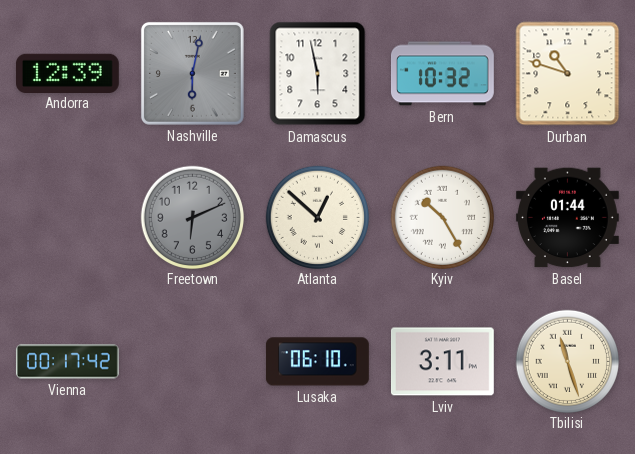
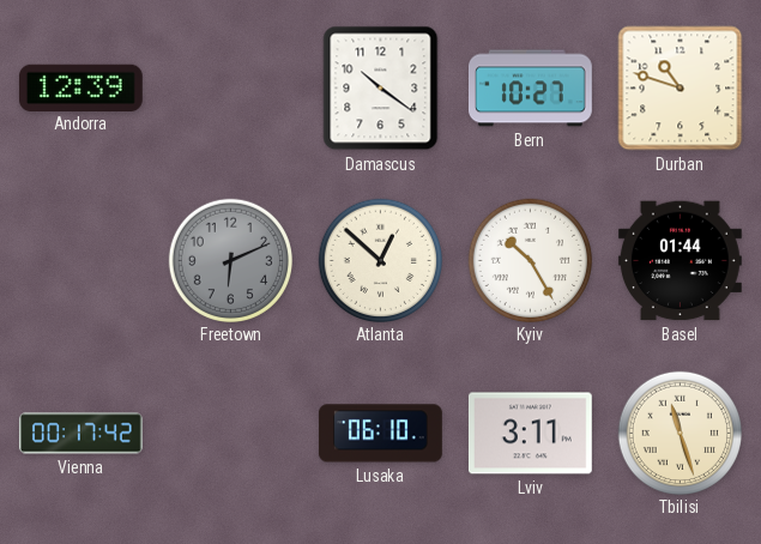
Nashville: 6:02 -> none (192, 73)
Damascus: 5:58 -> 10:21 (381, 89)
Bern: 10:32 -> 10:27 (531, 89)
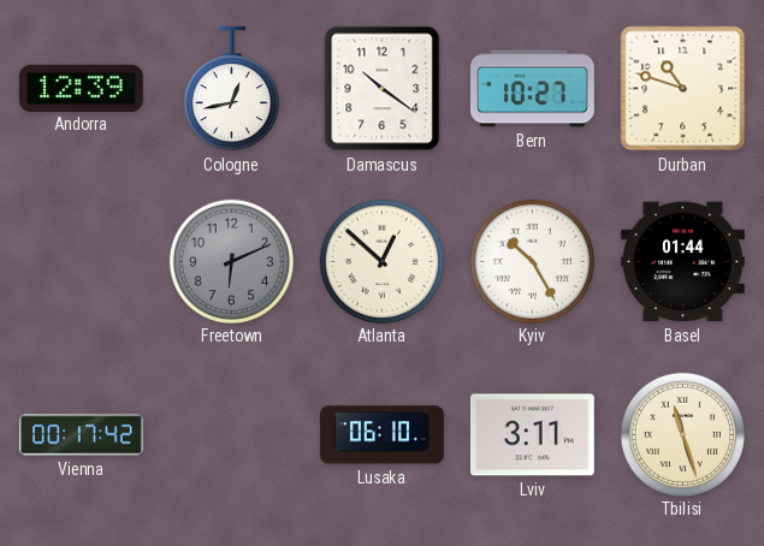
Cologne: none -> 12:43 (231, 89)
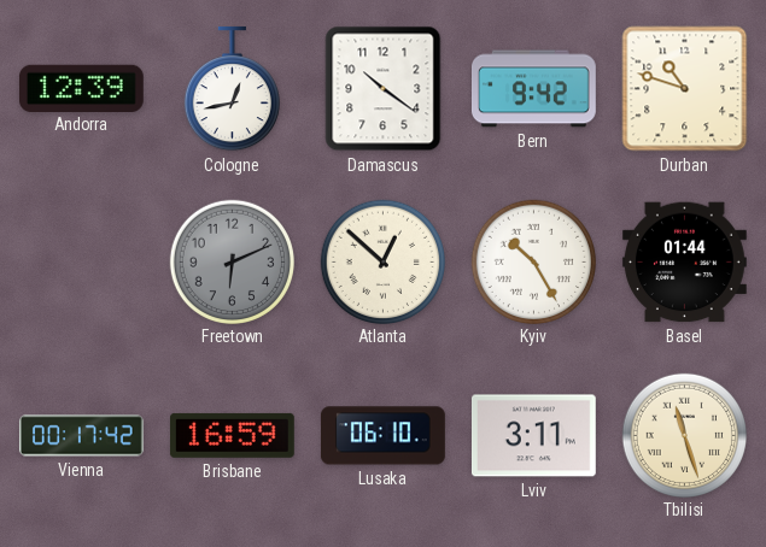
Bern: 10:27 -> 9:42 (534, 89)
Brisbane: none -> 16:59 (232, 435)
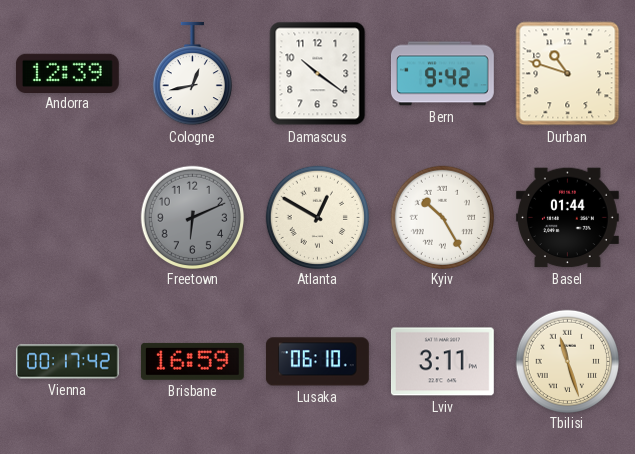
Atlanta: 12:52 -> 12:50 (317, 217)
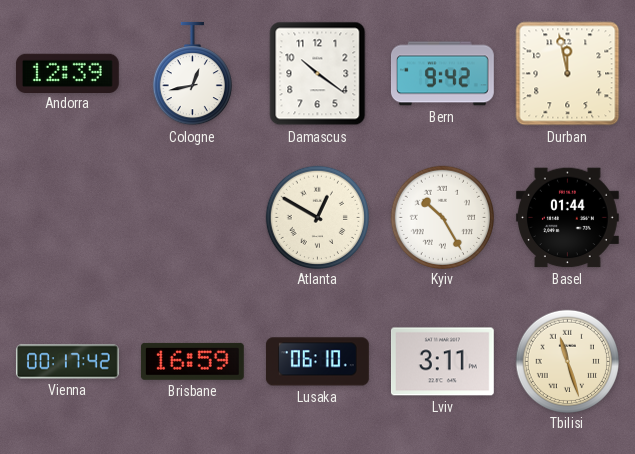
Durban: 10:48 -> 11:58 (568, 74)
Freetown: 6:11 -> none (192, 217)
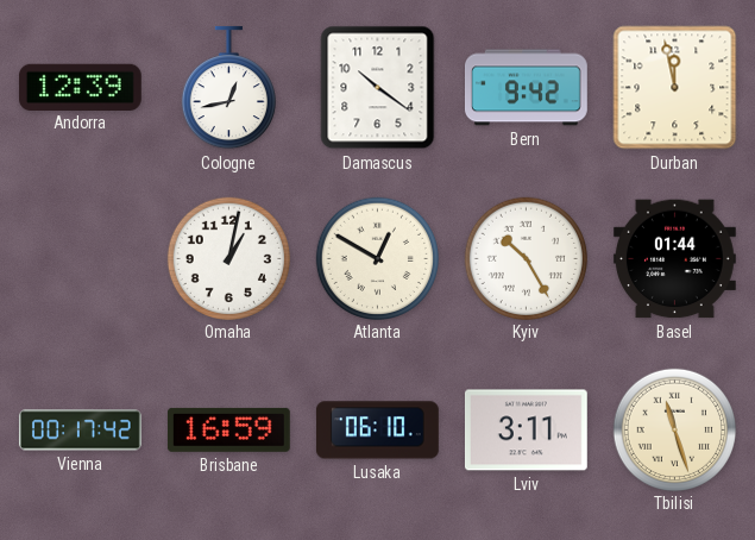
Omaha: none -> 1:02 (228, 258)
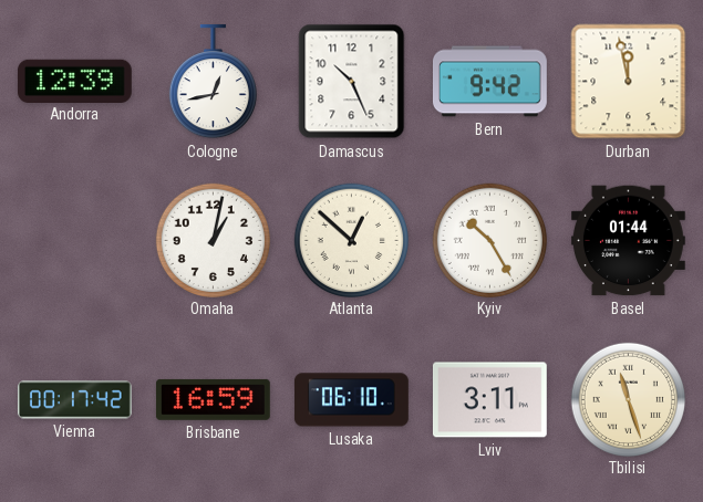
Damascus: 10:21 -> 10:26 (352, 82)
Atlanta: 12:50 -> 12:52 (351, 240)
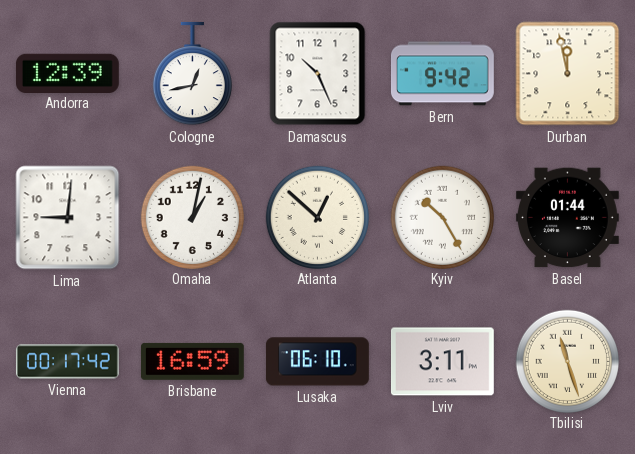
Lima: none -> 9:01 (68, 218)
